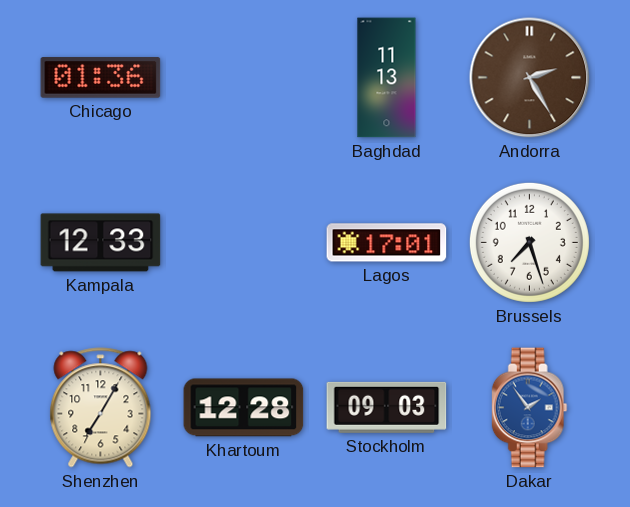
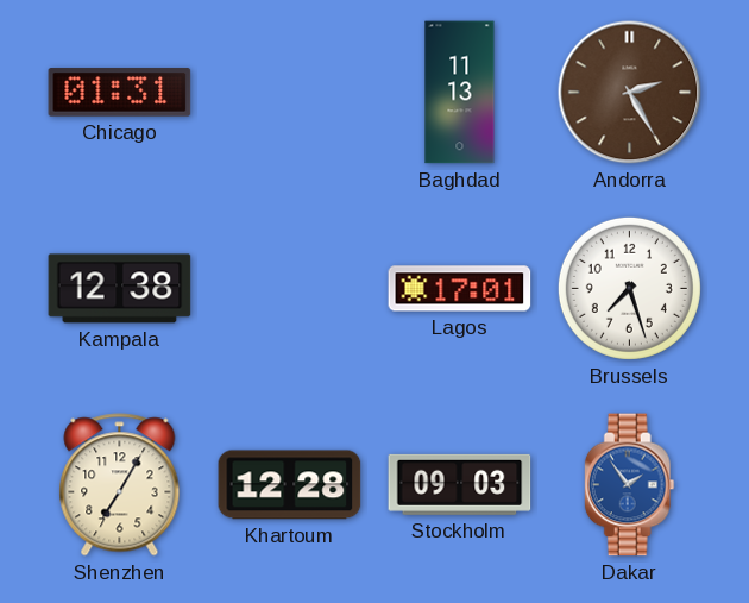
Chicago: 01:36 -> 01:31 (120, 93)
Kampala: 12:33 -> 12:38 (120, 289)
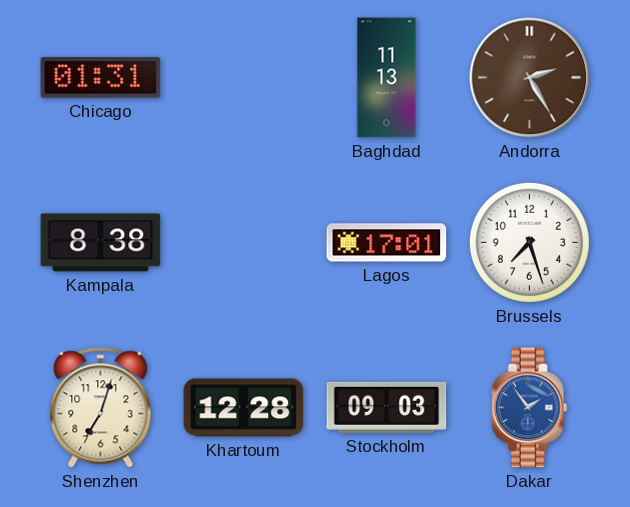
Kampala: 12:38 -> 8:38 (101, 243)
Shenzhen: 7:05 -> 7:03 (101, 408)
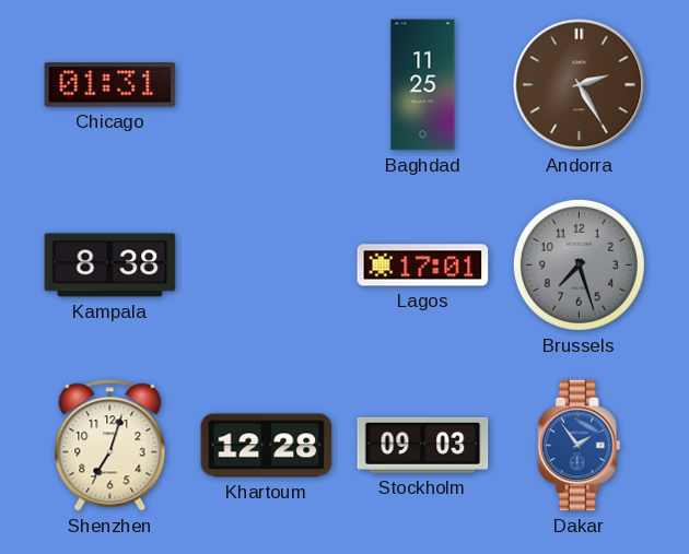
Baghdad: 11:13 -> 11:25 (423, 85)
Brussels dial: white -> grey (579, 264)
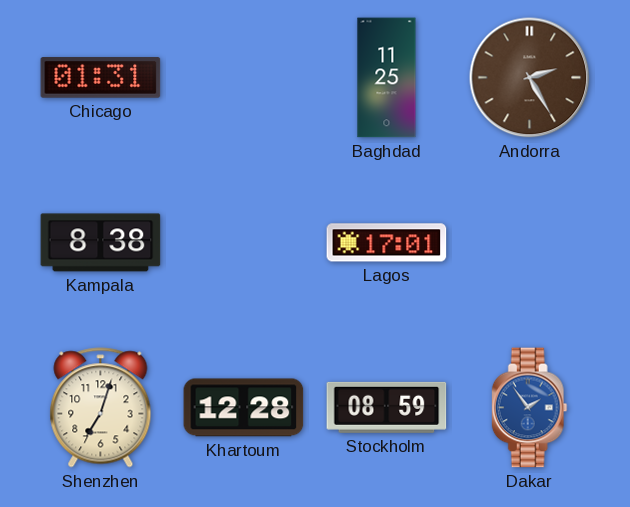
Brussels: 7:27 -> none (579, 264)
Stockholm: 09:03 -> 08:59 (387, 407)
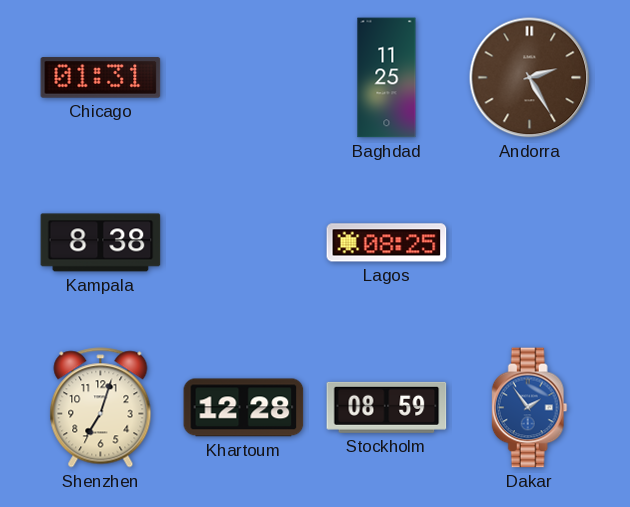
Lagos: 17:01 -> 08:25 (387, 243)
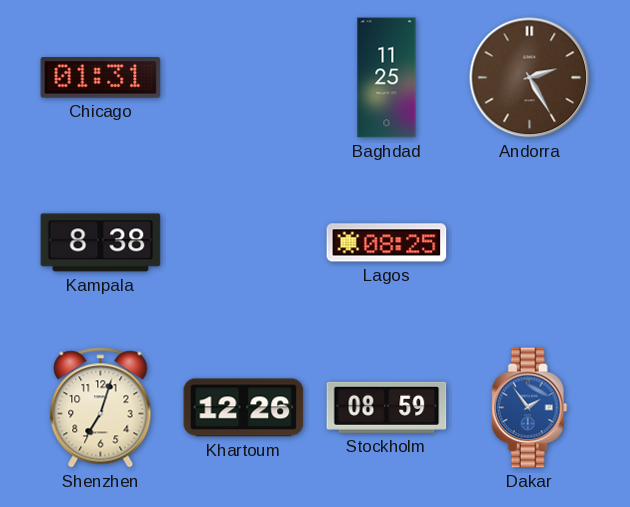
Khartoum: 12:28 -> 12:26 (244, 408)
